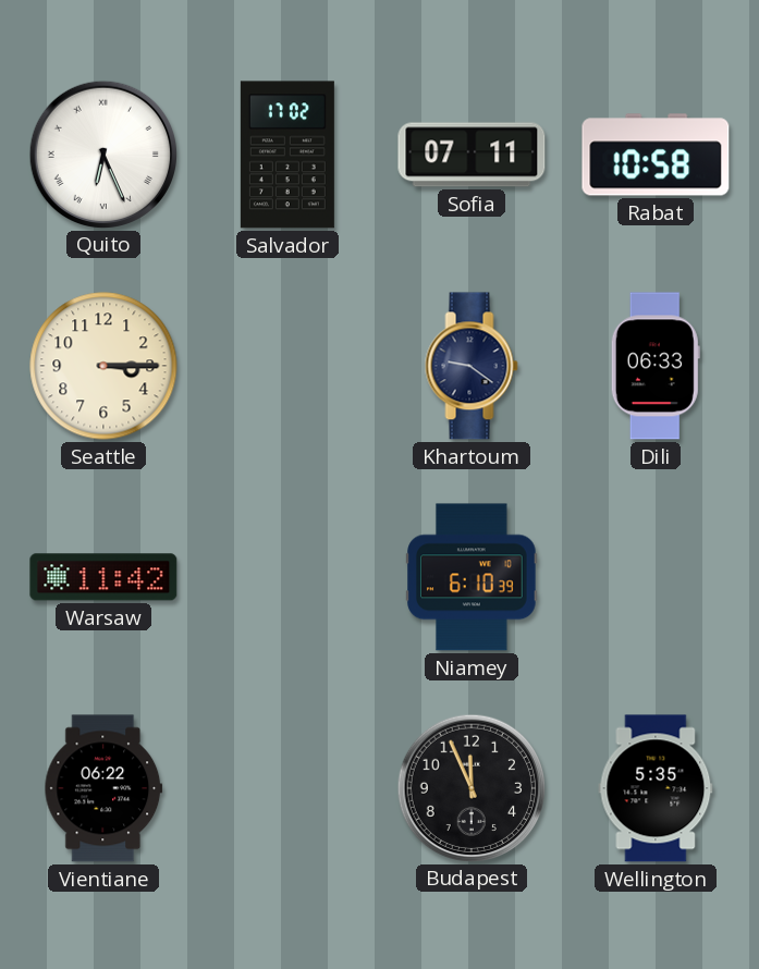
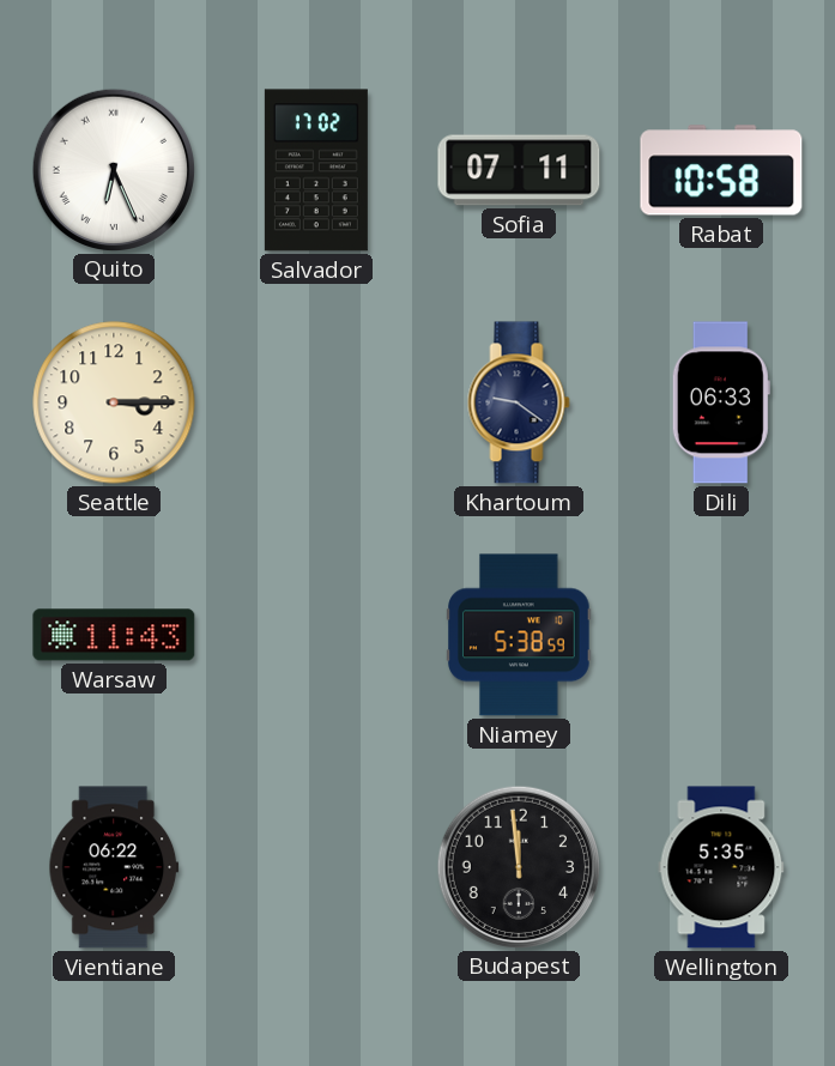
Warsaw: 11:42 -> 11:43 (114, 635)
Niamey: 6:10 -> 5:38 (519, 635)
Budapest: 11:56 -> 11:59 (518, 866)
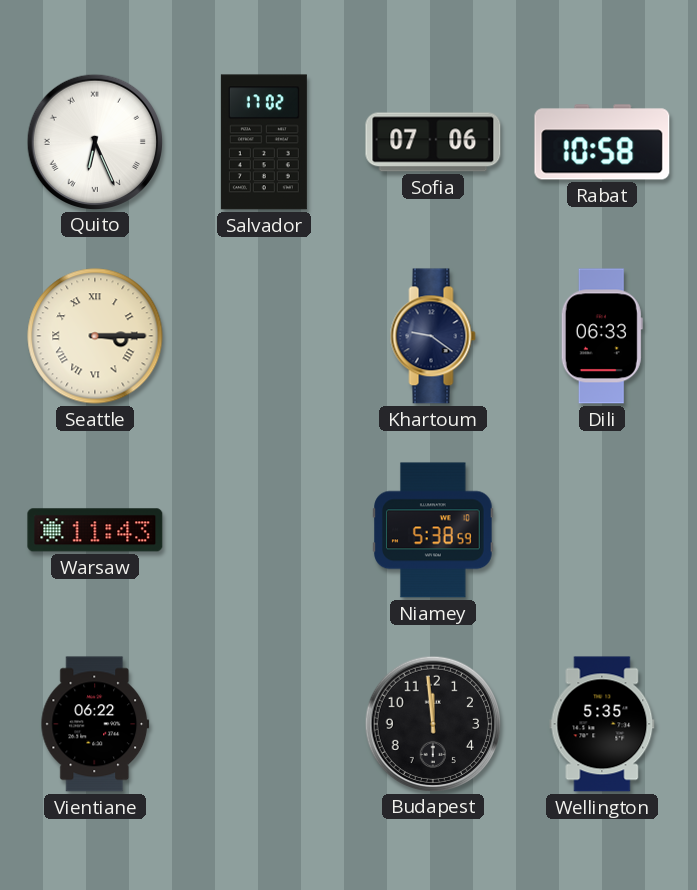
Sofia: 07:11 -> 07:06 (433, 142)
Seattle numerals: Arabic -> Roman (95, 336)
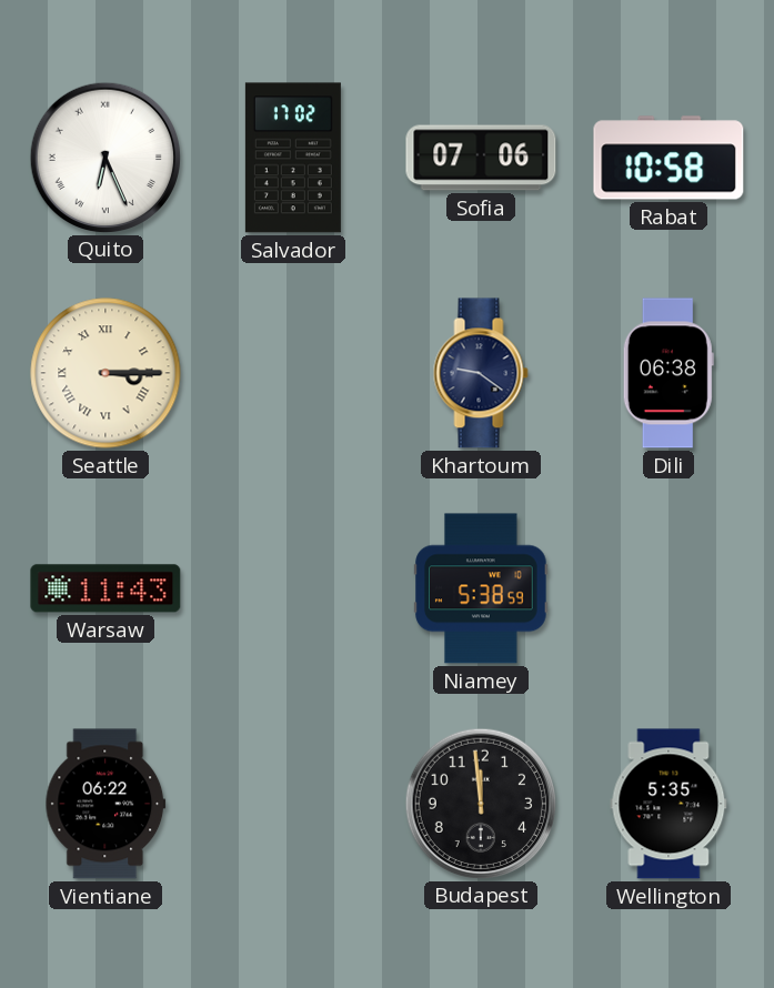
Dili: 06:33 -> 06:38 (669, 373)
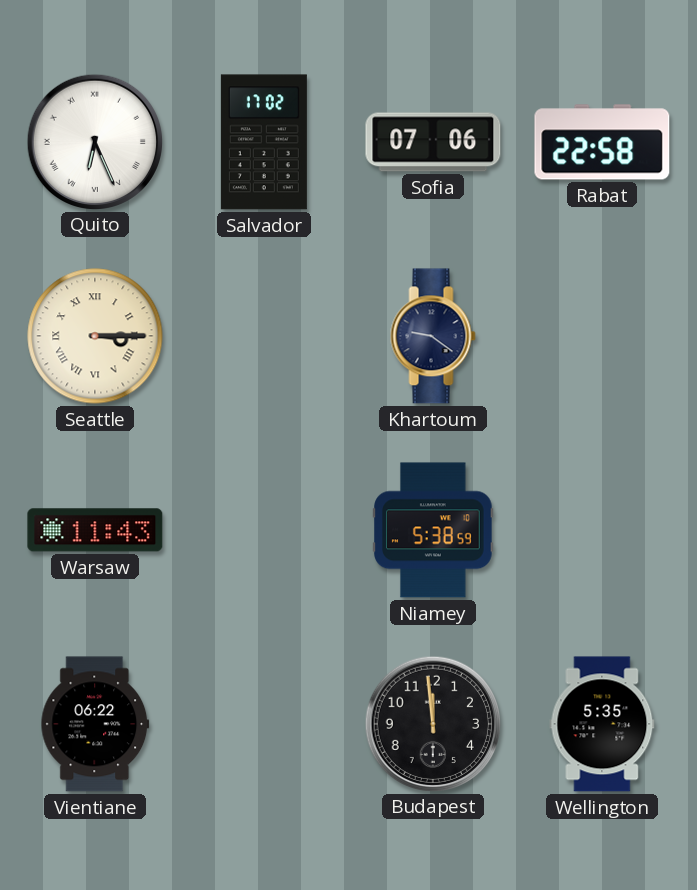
Rabat: 10:58 -> 22:58 (602, 142)
Dili: 06:38 -> none (669, 373)
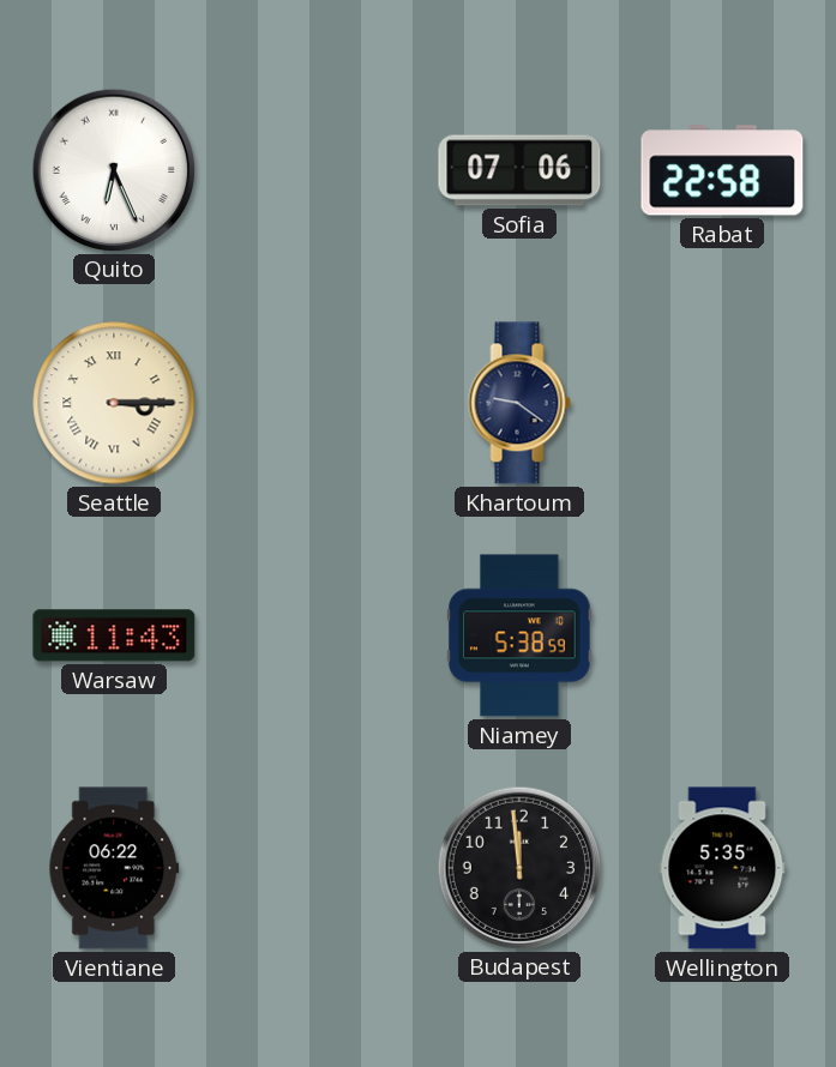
Salvador: 17:02 -> none (264, 142)
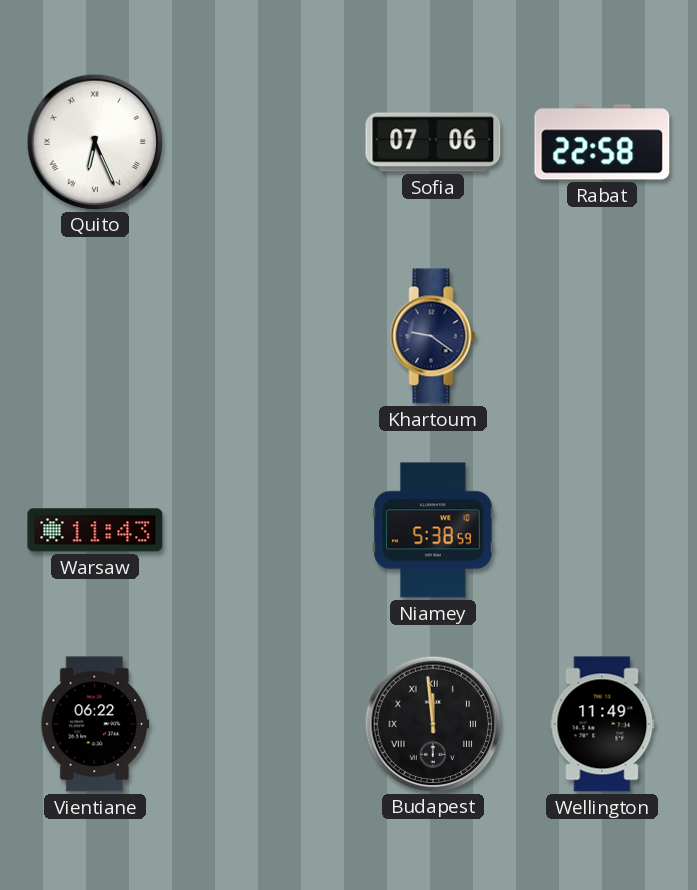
Seattle: 3:15 -> none (114, 403)
Budapest numerals: Arabic -> Roman (432, 723)
Wellington: 5:35 -> 11:49 (602, 724)
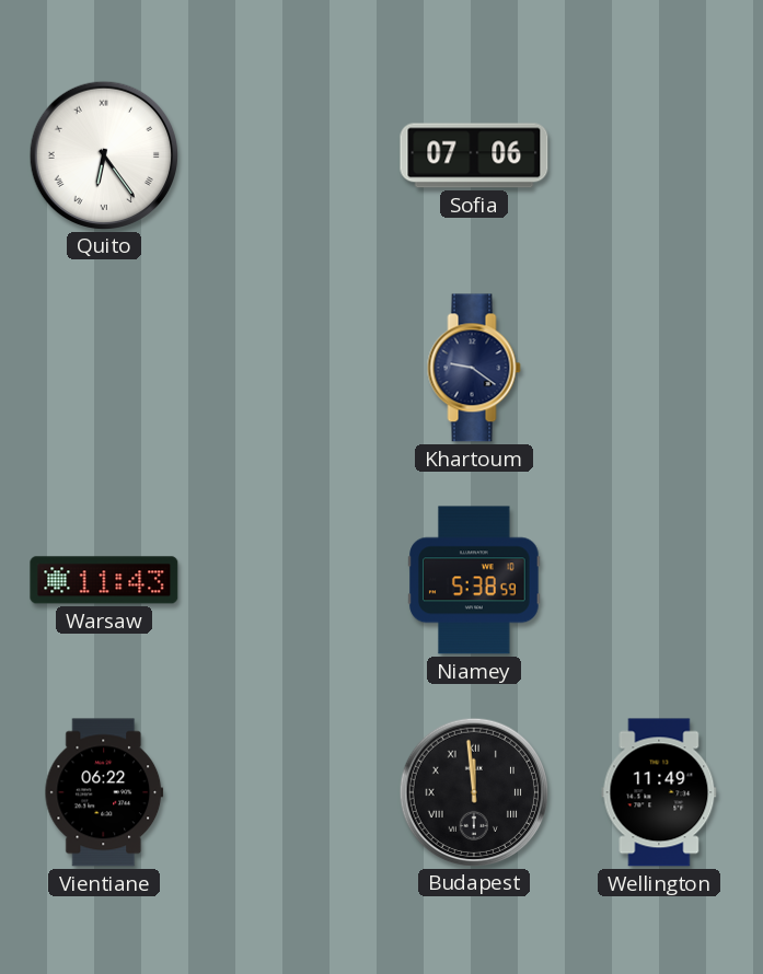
Quito: 6:26 -> 6:24 (103, 154)
Rabat: 22:58 -> none (602, 142)
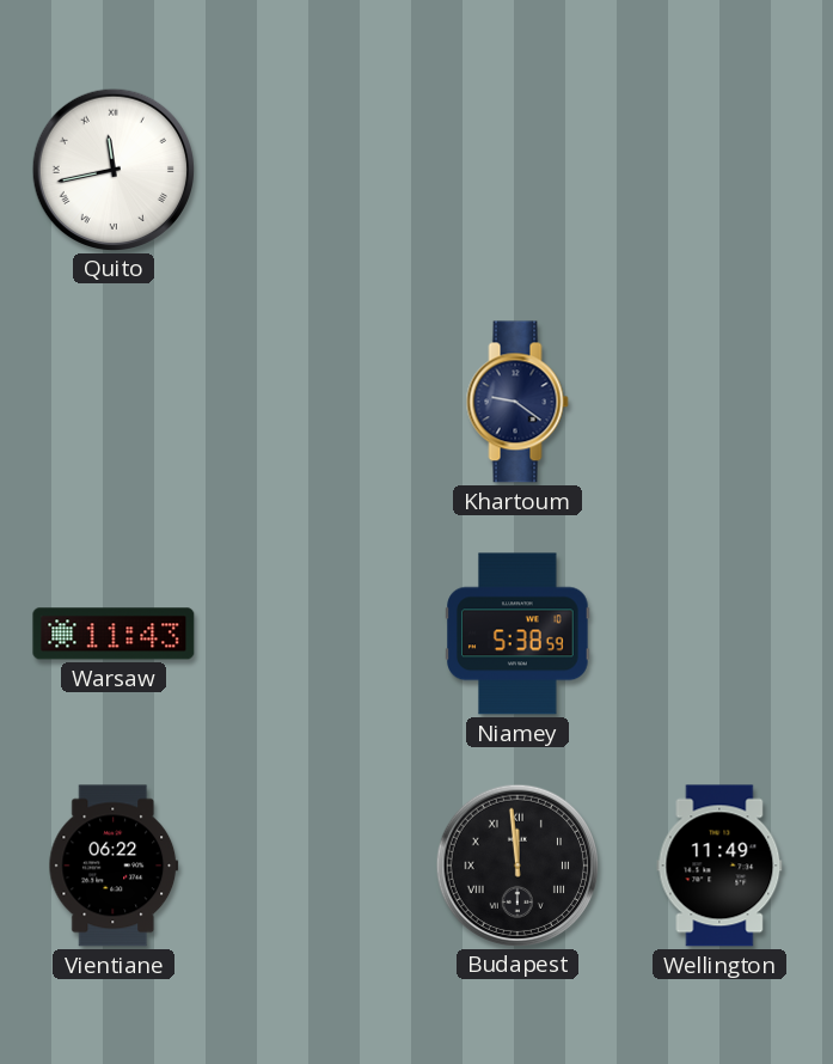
Quito: 6:24 -> 11:43 (112, 169)
Sofia: 07:06 -> none (474, 155)
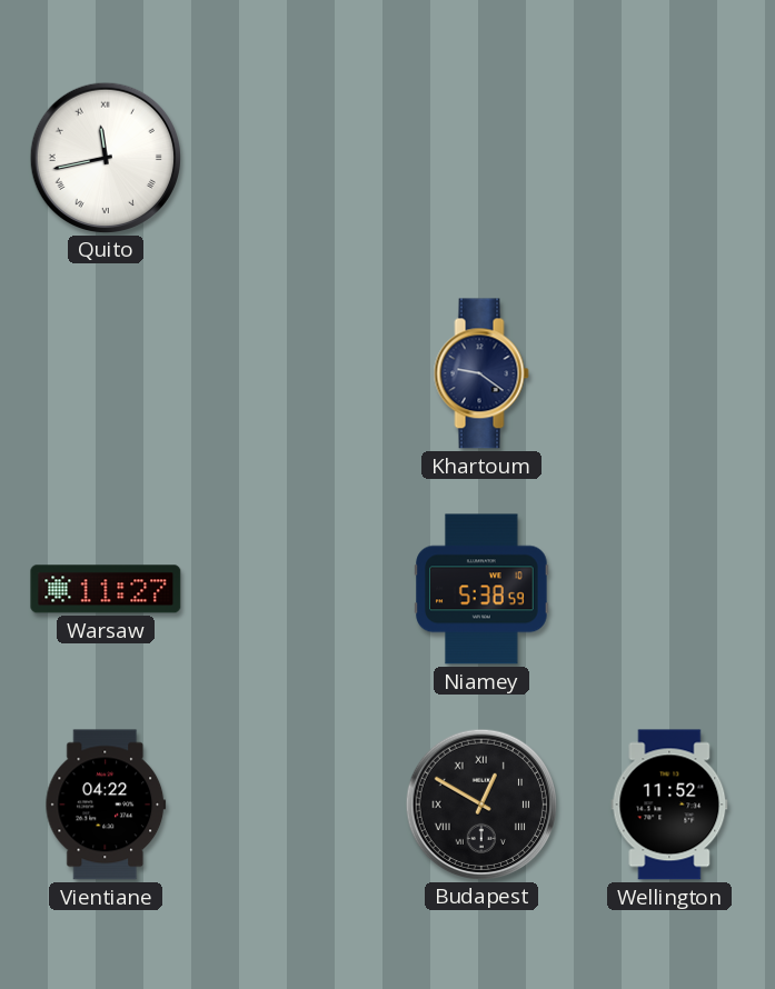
Warsaw: 11:43 -> 11:27 (106, 589)
Vientiane: 06:22 -> 04:22 (106, 805)
Budapest: 11:59 -> 12:50 (480, 803)
Wellington: 11:49 -> 11:52 (669, 805)
